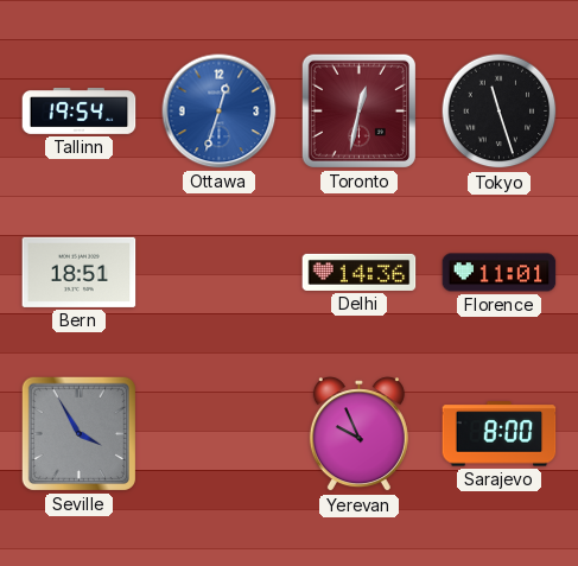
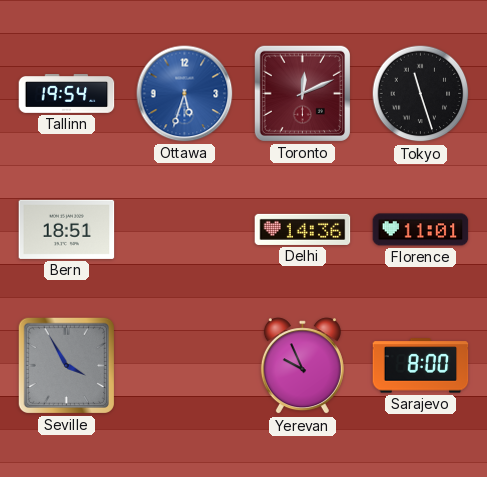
Ottawa: 12:33 -> 5:33 (185, 94)
Toronto: 12:32 -> 12:11 (302, 93)
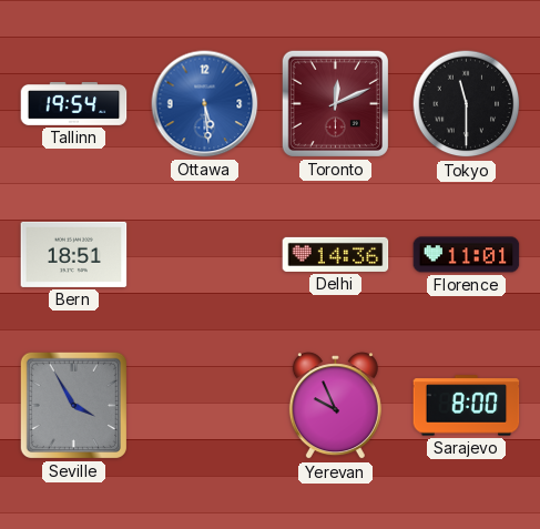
Ottawa: 5:33 -> 5:29 (205, 104)
Tokyo: 11:27 -> 11:30 (467, 104)
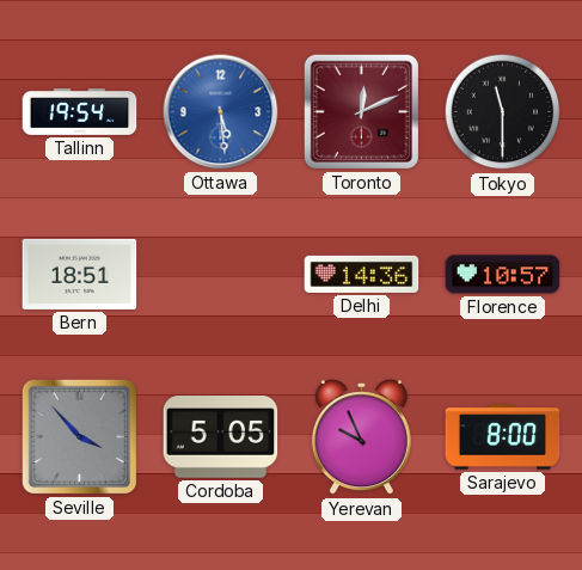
Florence: 11:01 -> 10:57 (503, 275)
Seville: 3:55 -> 3:53 (79, 436)
Cordoba: none -> 5:05 (221, 437)
